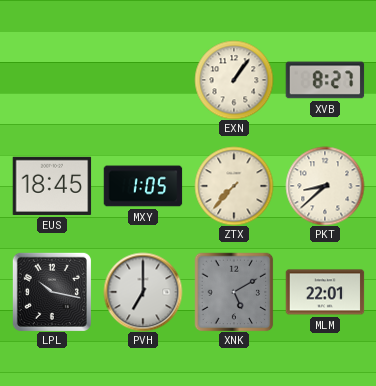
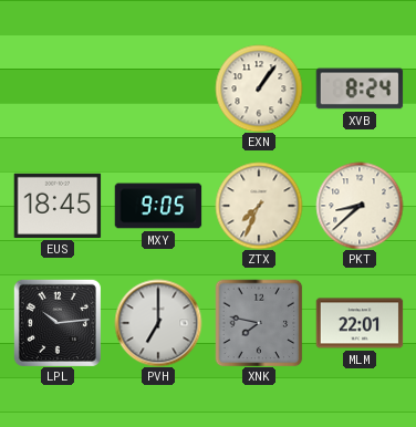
XVB: 8:27 -> 8:24 (360, 88)
MXY: 1:05 -> 9:05 (158, 206)
ZTX: 7:37 -> 7:34 (259, 206)
LPL: 10:17 -> 10:14 (58, 323)
XNK: 5:10 -> 7:47 (259, 323)
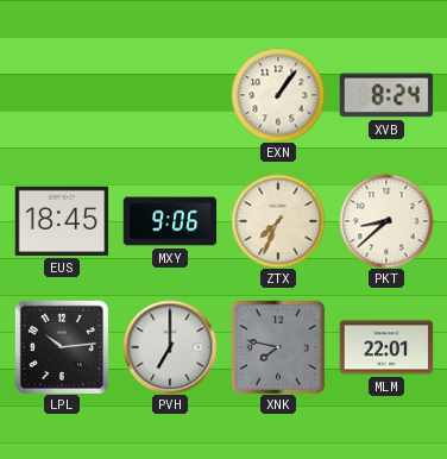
MXY: 9:05 -> 9:06 (170, 221)
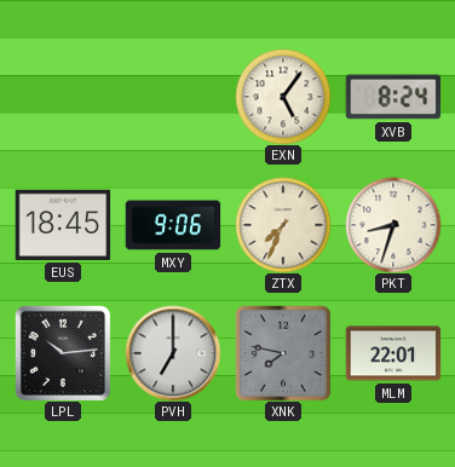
EXN: 1:06 -> 5:06 (283, 97)
PKT: 8:38 -> 8:33 (393, 225)
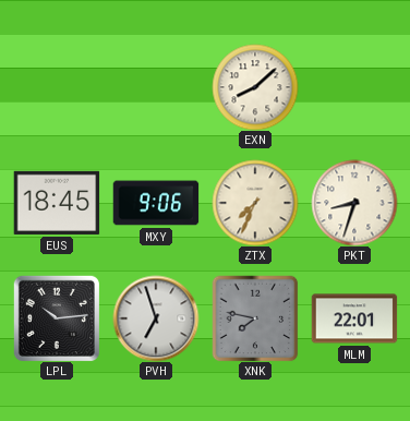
EXN: 5:06 -> 8:08 (255, 87)
XVB: 8:24 -> none (393, 97)
PVH: 7:00 -> 6:57 (156, 318)
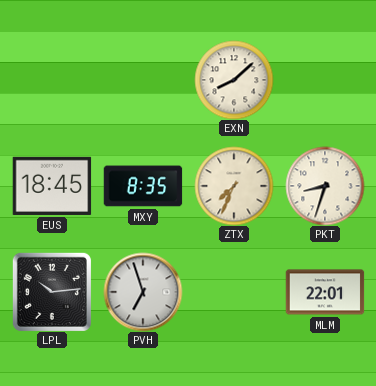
MXY: 9:06 -> 8:35 (143, 186)
XNK: 7:47 -> none (255, 318)
